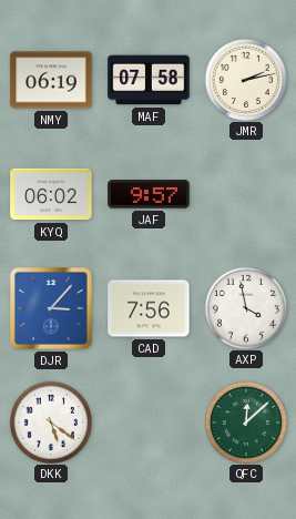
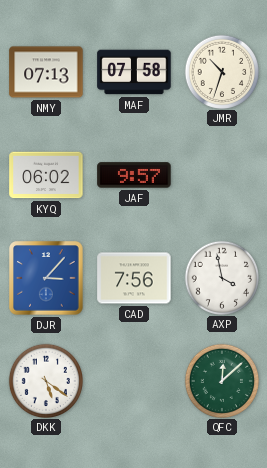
NMY: 06:19 -> 07:13 (46, 72)
JMR: 2:13 -> 10:33 (221, 71)
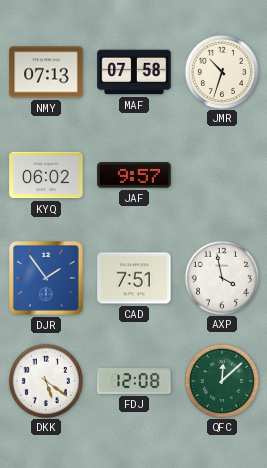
DJR: 3:07 -> 1:54 (46, 278)
CAD: 7:56 -> 7:51 (134, 278)
FDJ: none -> 12:08 (134, 381)
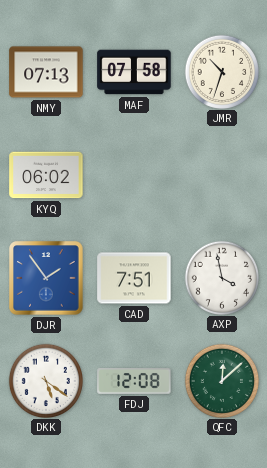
JAF: 9:57 -> none (134, 175)
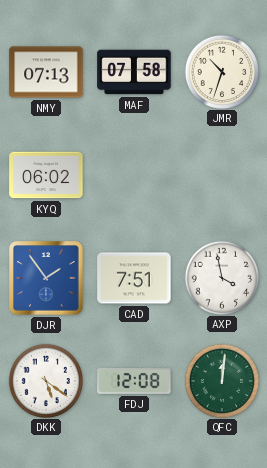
QFC: 12:08 -> 12:01 (221, 380)
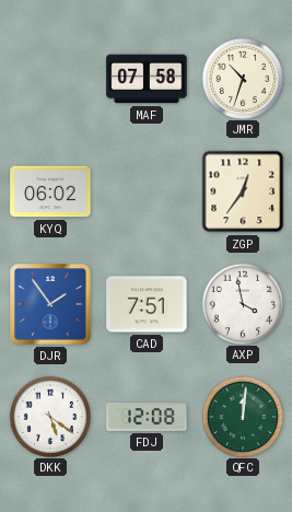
NMY: 07:13 -> none (46, 72)
ZGP: none -> 12:36 (243, 191)
